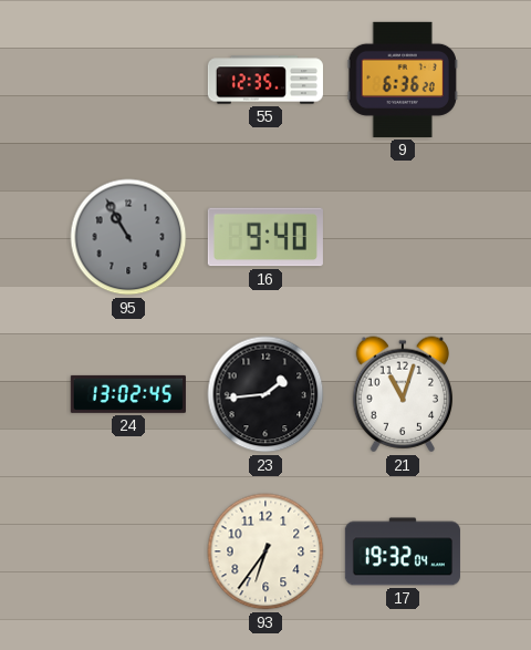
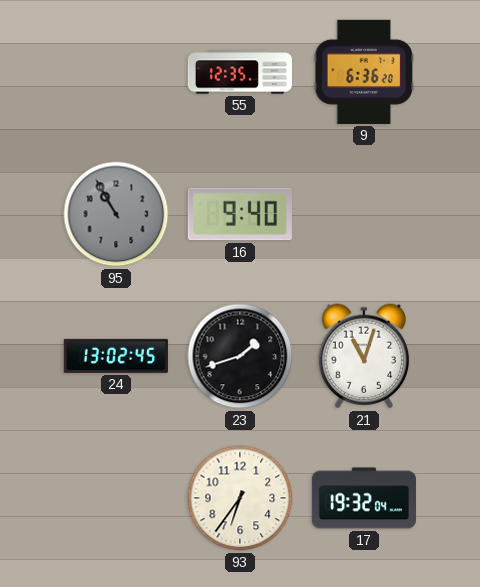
23: 1:44 -> 1:42 (240, 356)
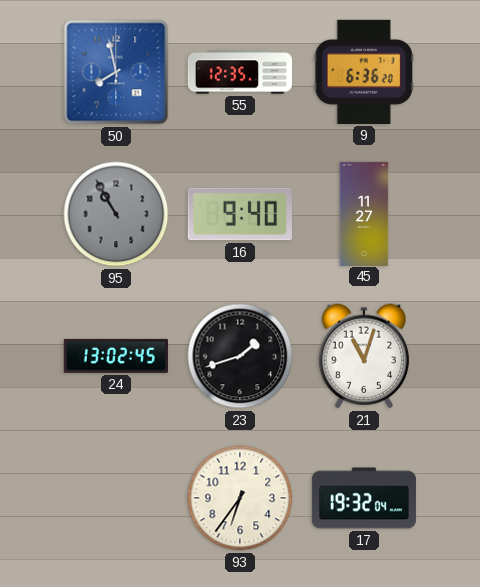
50: none -> 7:58 (116, 72)
45: none -> 11:27 (364, 213)
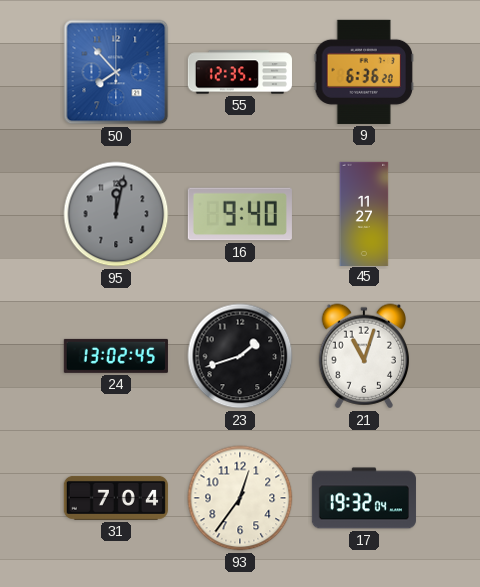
50: 7:58 -> 7:53 (116, 72)
95: 10:55 -> 12:02 (116, 214)
31: none -> 7:04 (116, 498)
93: 6:36 -> 12:36 (240, 498)
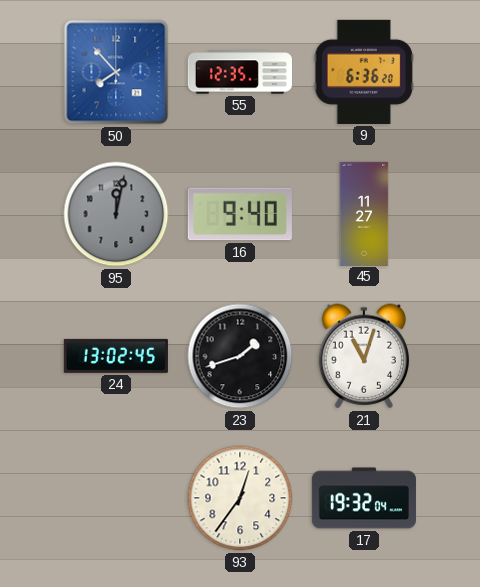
31: 7:04 -> none (116, 498)
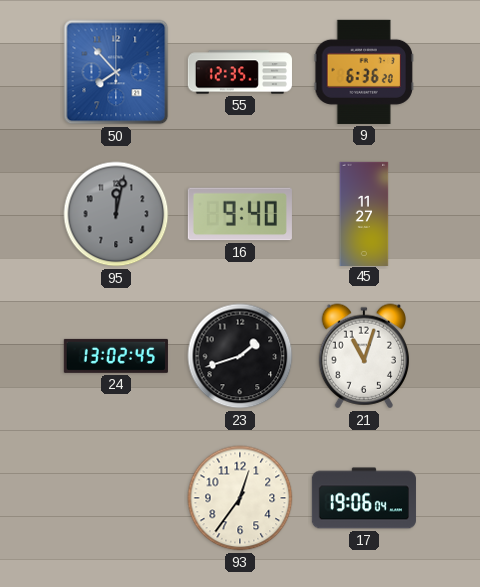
17: 19:32 -> 19:06 (364, 498)
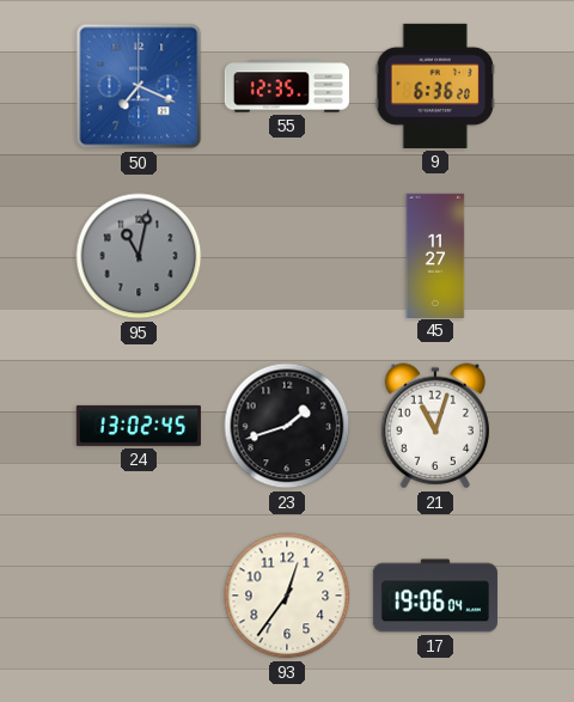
50: 7:53 -> 7:19 (139, 86)
95: 12:02 -> 11:02 (139, 256)
16: 9:40 -> none (240, 214)
